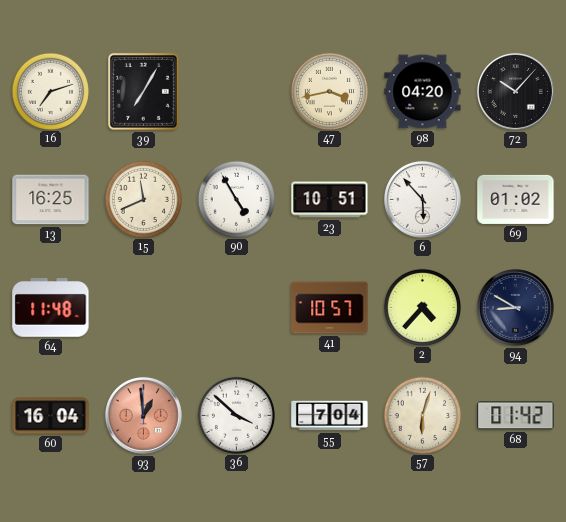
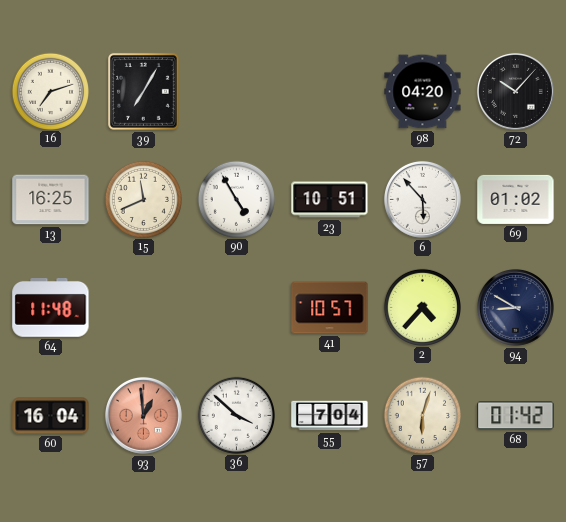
47: 3:43 -> none (329, 91)
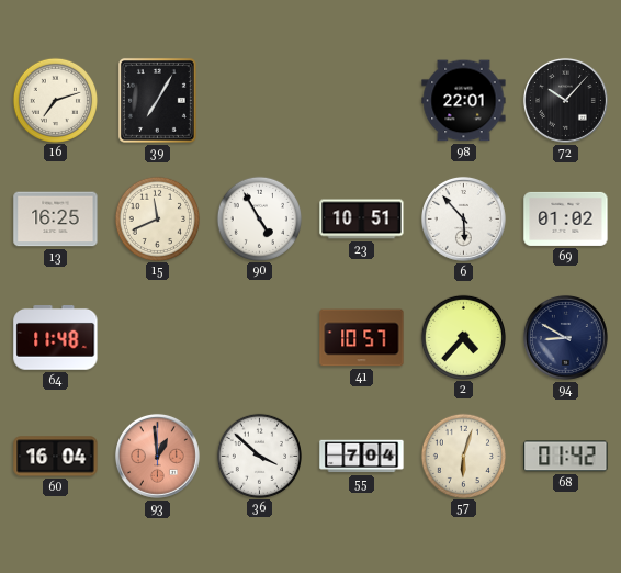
98: 04:20 -> 22:01 (464, 101)
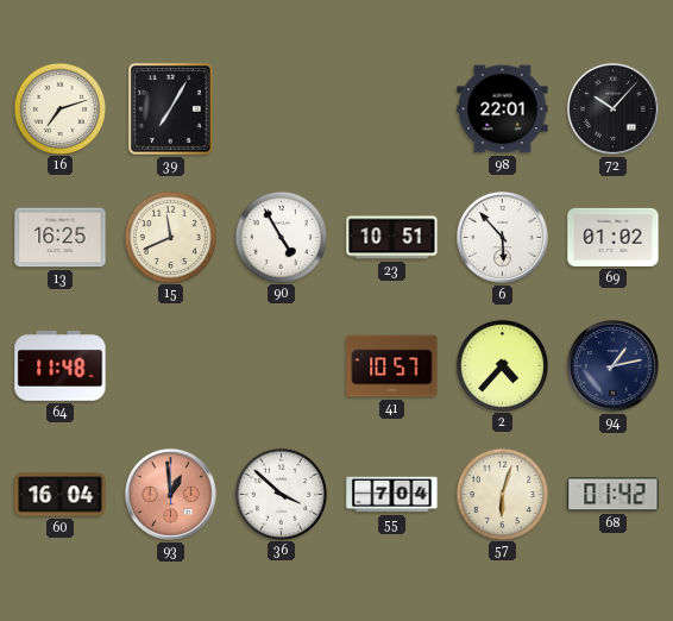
94: 8:50 -> 1:13 (612, 365)
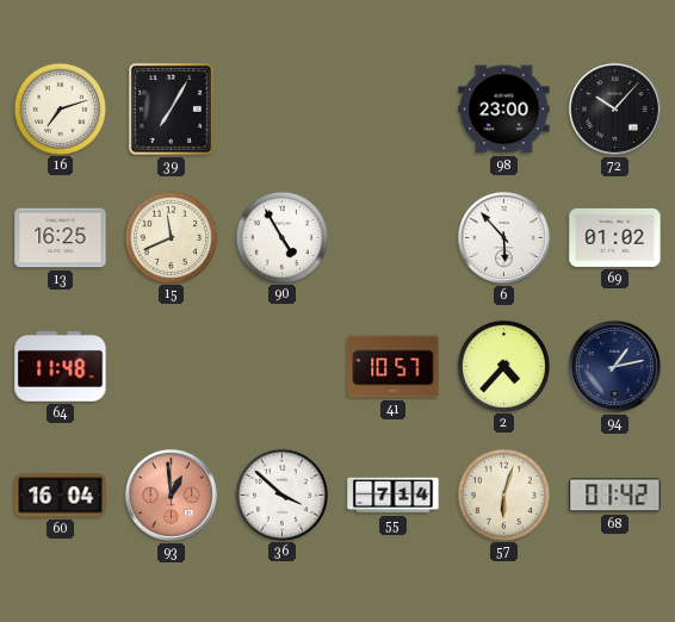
98: 22:01 -> 23:00 (504, 110)
23: 10:51 -> none (392, 238)
55: 7:04 -> 7:14 (394, 496)
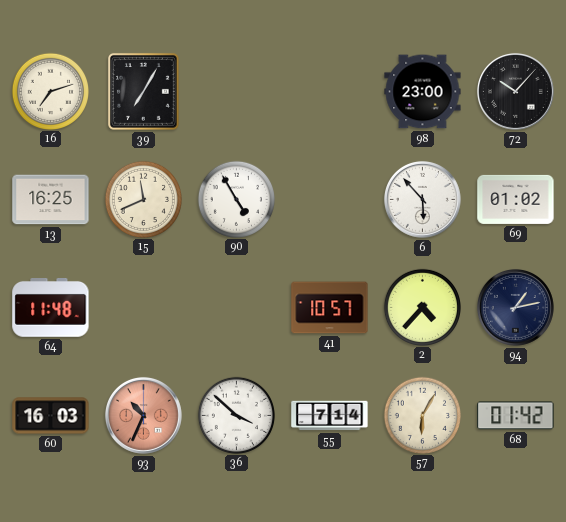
60: 16:04 -> 16:03 (51, 416)
93: 12:59 -> 10:34 (143, 415)
57: 6:03 -> 6:05 (422, 415)
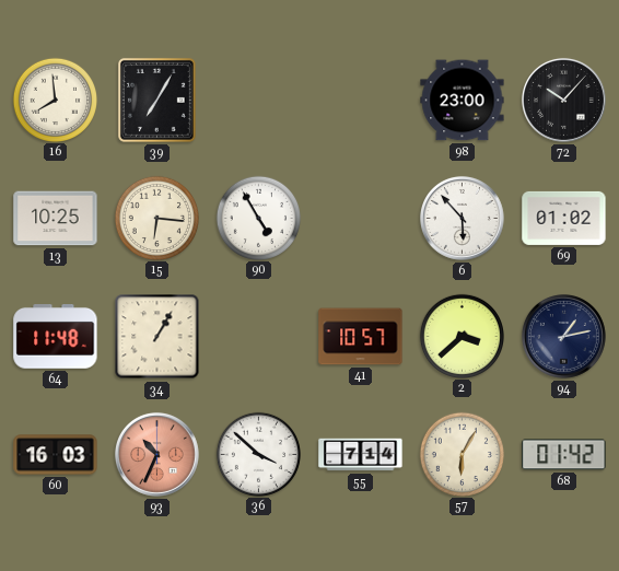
16: 7:12 -> 7:59 (55, 100)
13: 16:25 -> 10:25 (56, 219)
15: 11:41 -> 6:16 (156, 218)
34: none -> 1:05 (157, 337)
2: 4:37 -> 3:38 (462, 336)
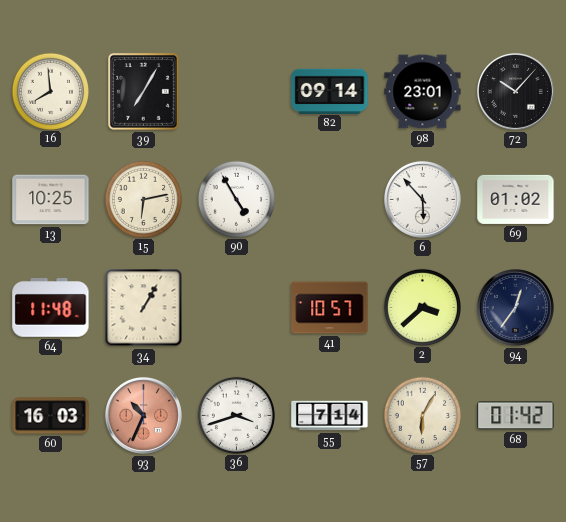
82: none -> 09:14 (330, 91)
98: 23:00 -> 23:01 (423, 92)
15: 6:16 -> 6:13 (143, 199)
94: 1:13 -> 12:36 (515, 307)
36: 3:52 -> 3:42 (236, 415)
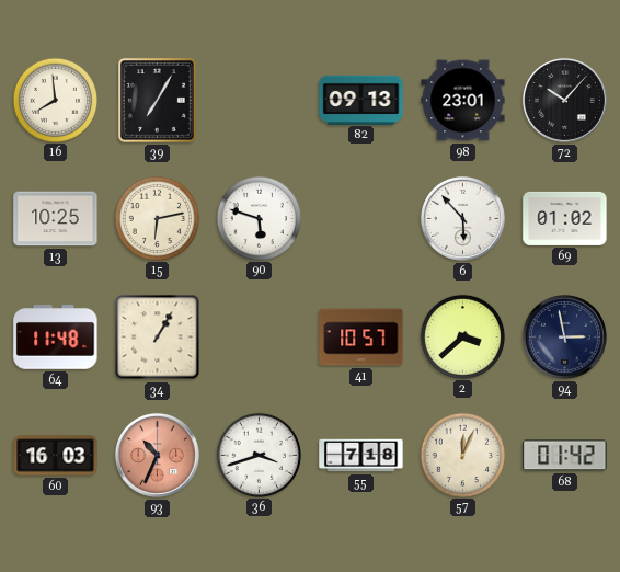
82: 09:14 -> 09:13 (361, 100)
90: 4:55 -> 5:48 (259, 218)
94: 12:36 -> 2:58 (564, 336)
55: 7:14 -> 7:18 (361, 456)
57: 6:05 -> 12:04 (462, 455)
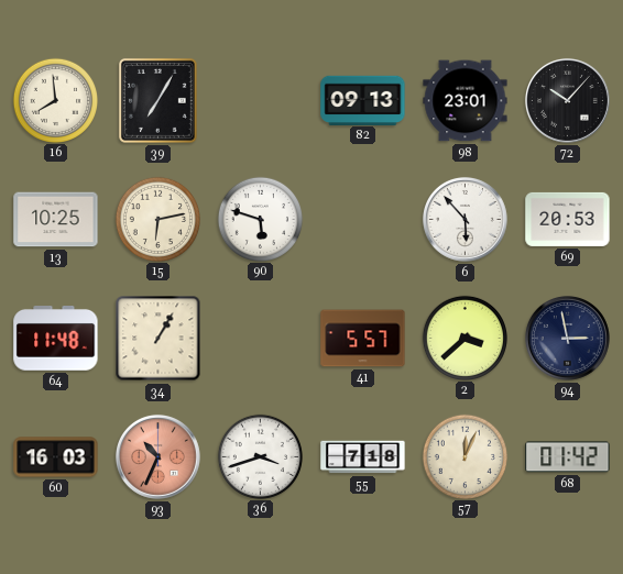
69: 01:02 -> 20:53 (568, 219)
41: 10:57 -> 5:57 (363, 339)
